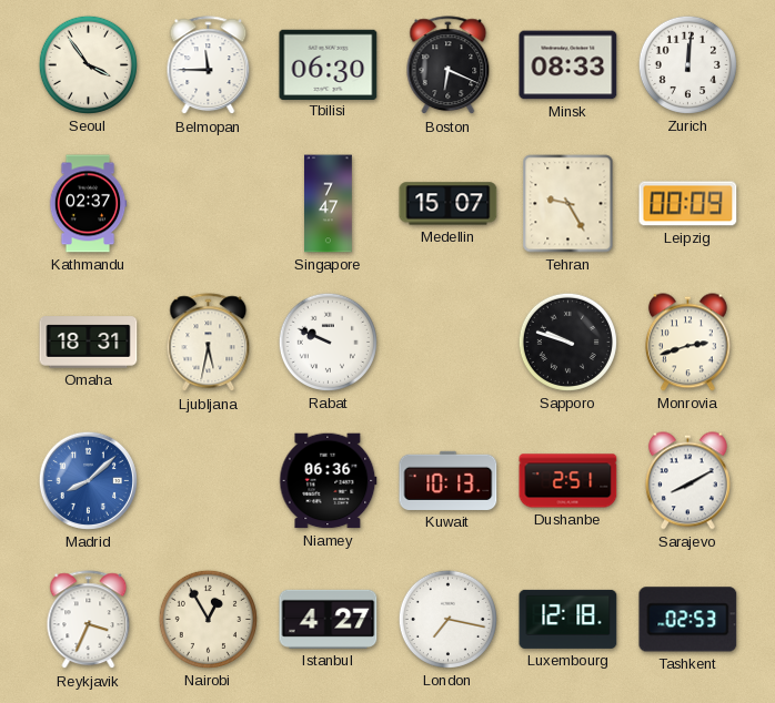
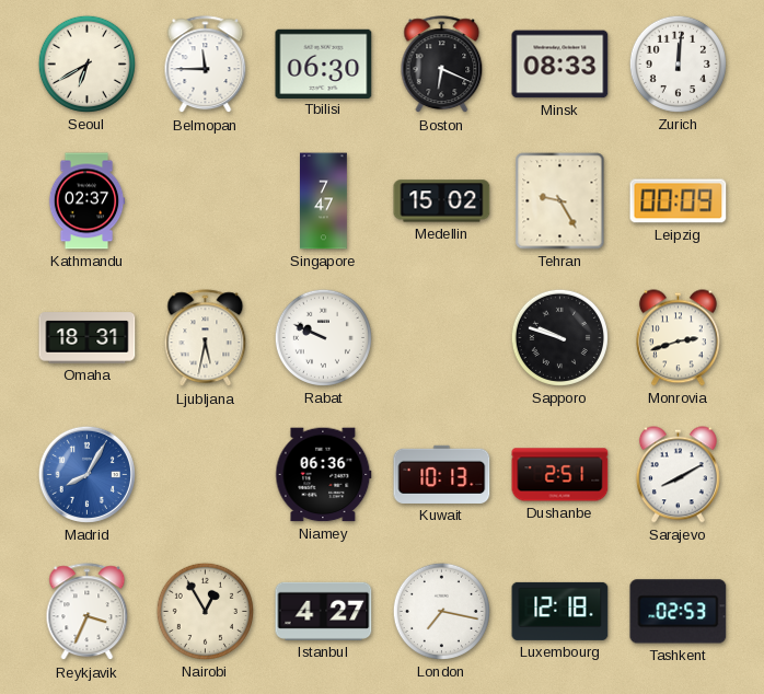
Seoul: 3:54 -> 6:40 (86, 63)
Medellin: 15:07 -> 15:02 (442, 201)
Madrid: 8:08 -> 8:05 (86, 474)
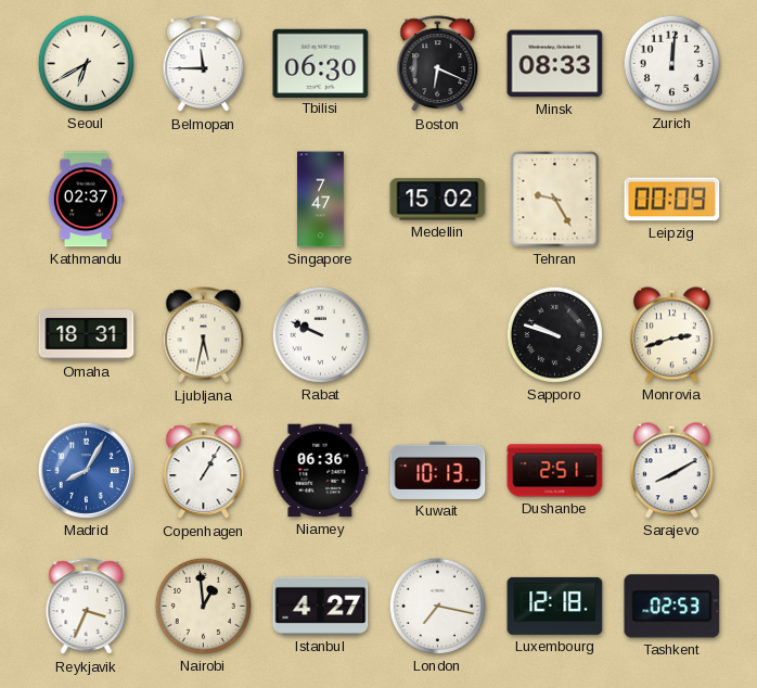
Copenhagen: none -> 1:05 (204, 471)
Nairobi: 12:55 -> 12:59 (203, 606)
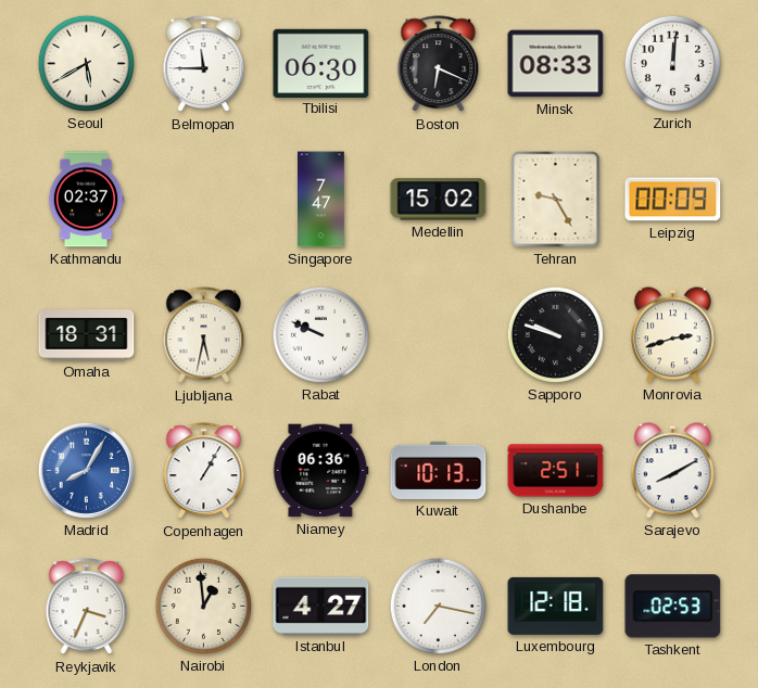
Seoul: 6:40 -> 5:40 (86, 63)
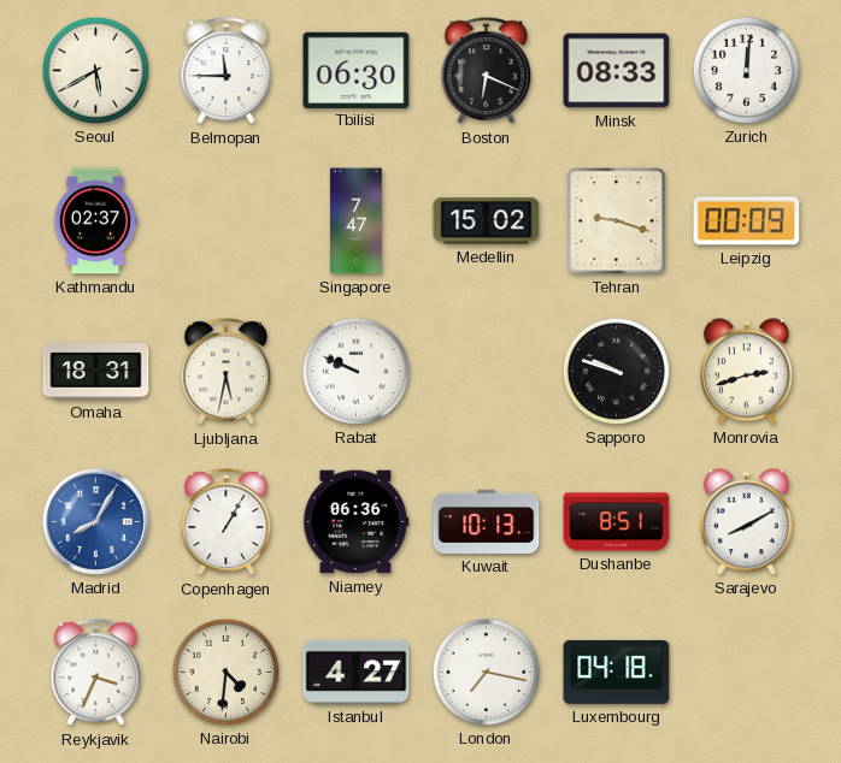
Tehran: 9:25 -> 9:18 (617, 221)
Dushanbe: 2:51 -> 8:51 (617, 522)
Nairobi: 12:59 -> 4:31 (225, 672)
Luxembourg: 12:18 -> 04:18 (617, 672)
Tashkent: 02:53 -> none (673, 607)
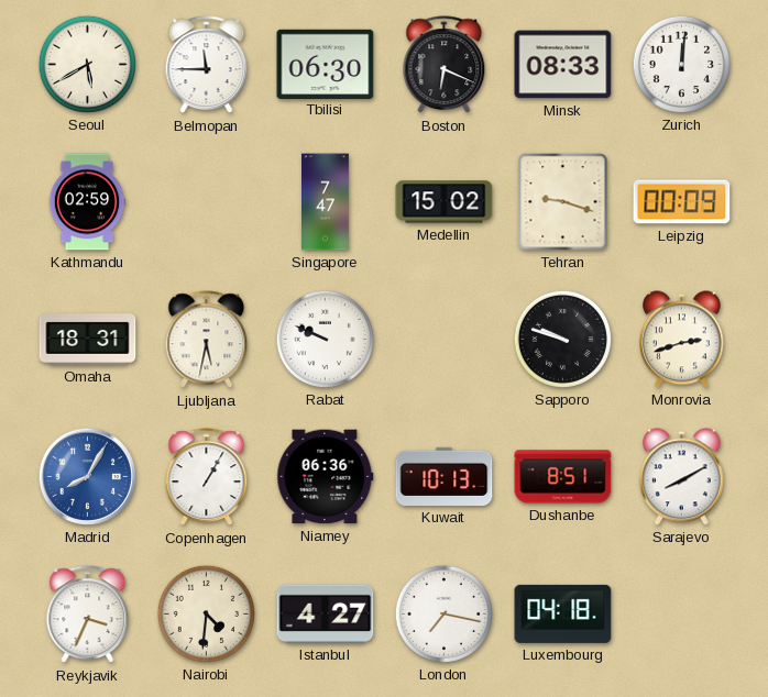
Kathmandu: 02:37 -> 02:59 (87, 202)
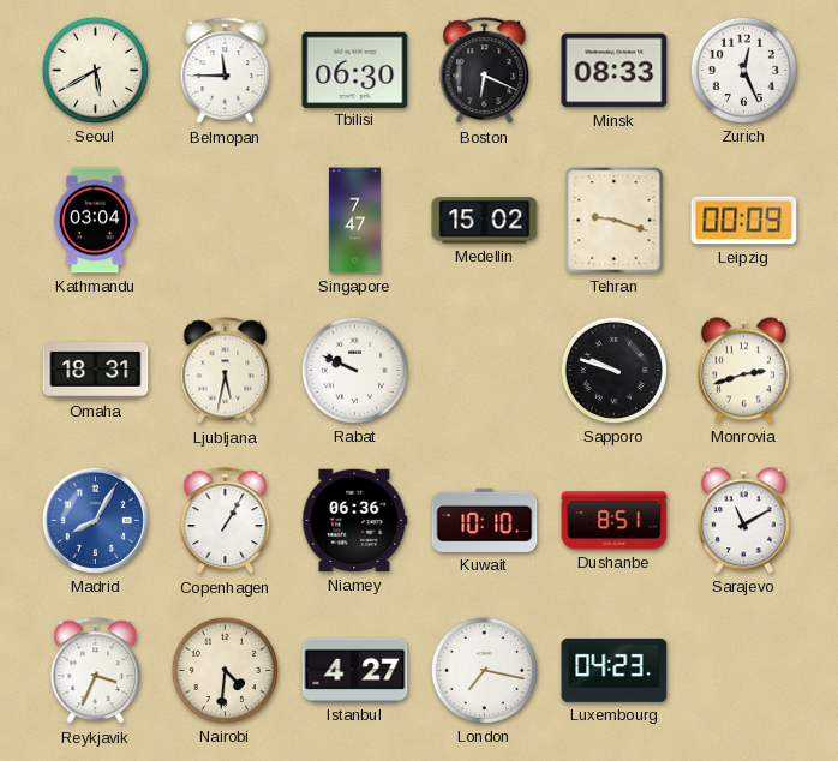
Zurich: 12:01 -> 12:26 (743, 70)
Kathmandu: 02:59 -> 03:04 (95, 221)
Kuwait: 10:13 -> 10:10 (485, 520)
Sarajevo: 8:10 -> 11:10 (743, 521)
Luxembourg: 04:18 -> 04:23 (615, 670)
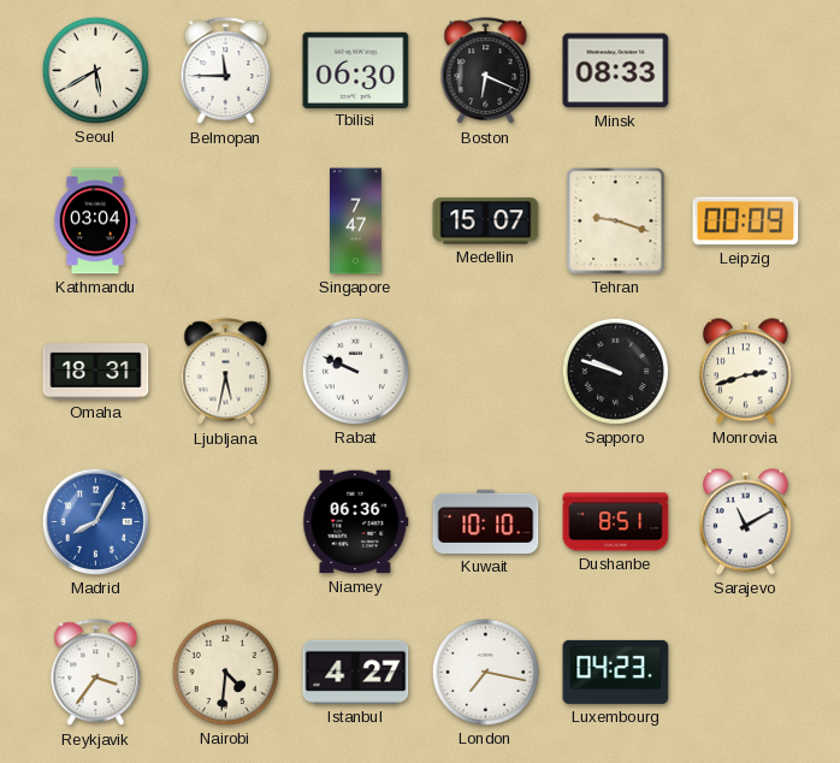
Zurich: 12:26 -> none (743, 70)
Medellin: 15:02 -> 15:07 (486, 221)
Copenhagen: 1:05 -> none (226, 521)
Reykjavik: 3:34 -> 3:36 (96, 673)
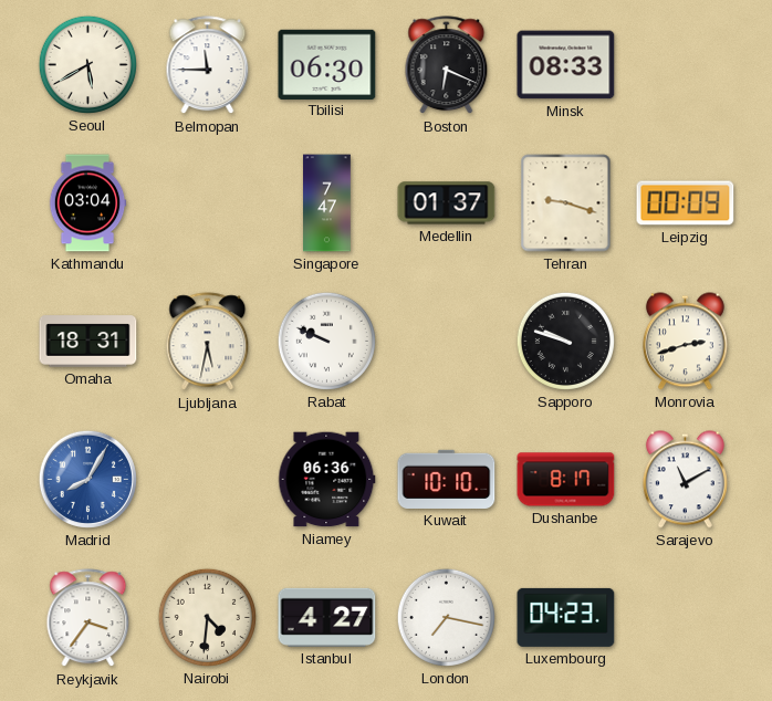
Medellin: 15:07 -> 01:37 (447, 203)
Dushanbe: 8:51 -> 8:17 (566, 480)
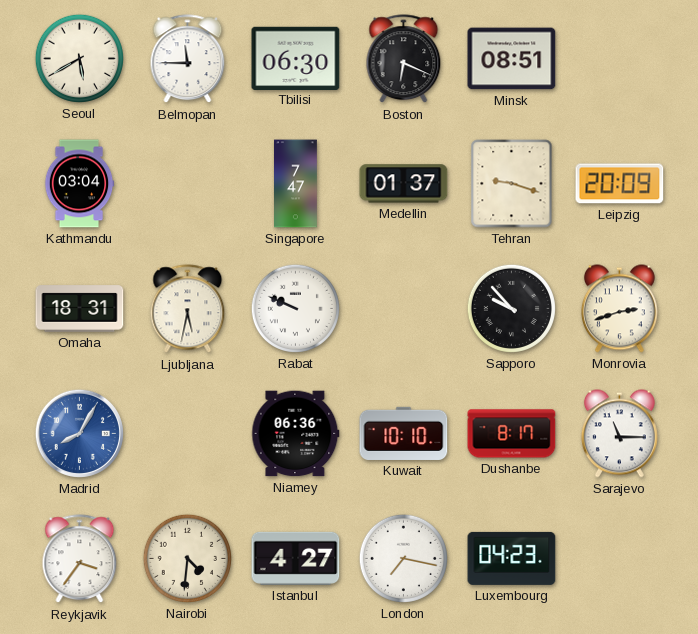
Minsk: 08:33 -> 08:51 (512, 59)
Leipzig: 00:09 -> 20:09 (620, 184)
Sapporo: 9:48 -> 9:53 (511, 308)
Sarajevo: 11:10 -> 11:15 (619, 434)
